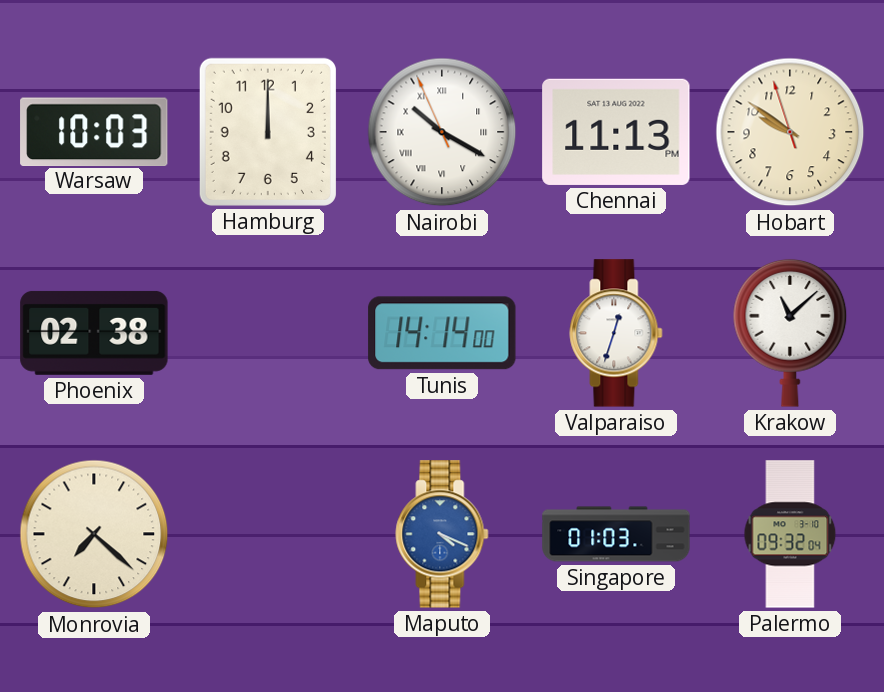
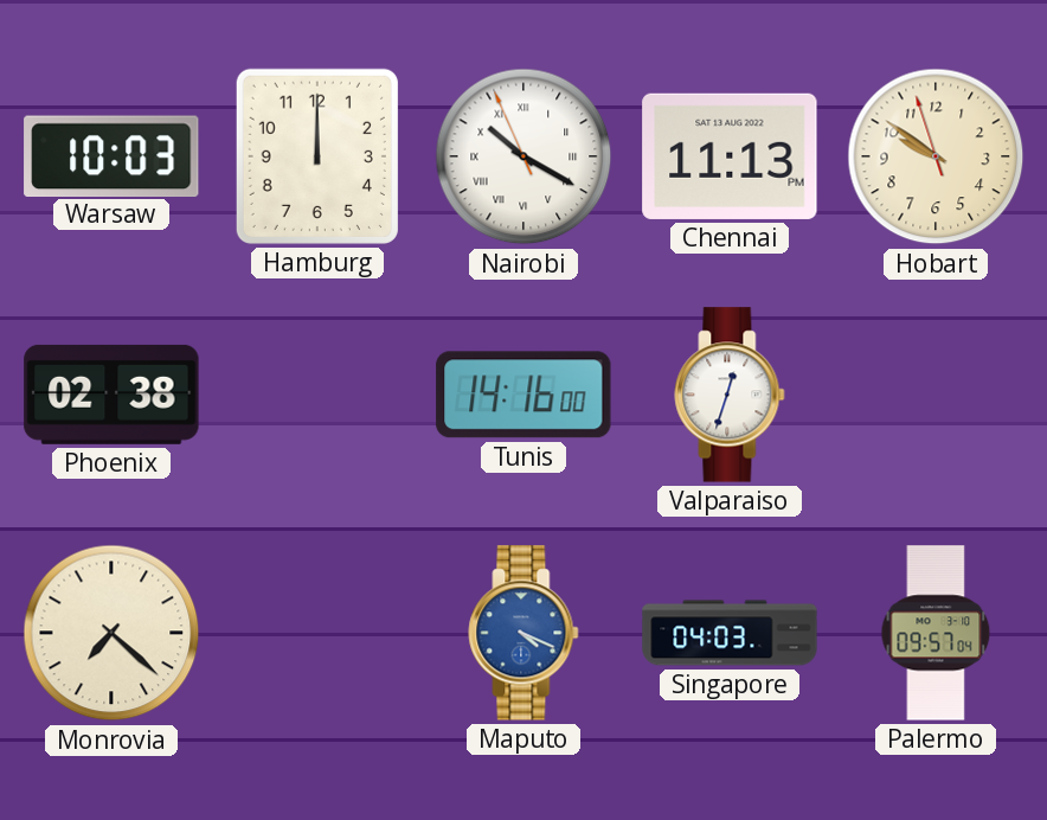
Tunis: 14:14 -> 14:16 (523, 395)
Krakow: 11:08 -> none (790, 333)
Singapore: 01:03 -> 04:03 (730, 633)
Palermo: 09:32 -> 09:57 (936, 633)
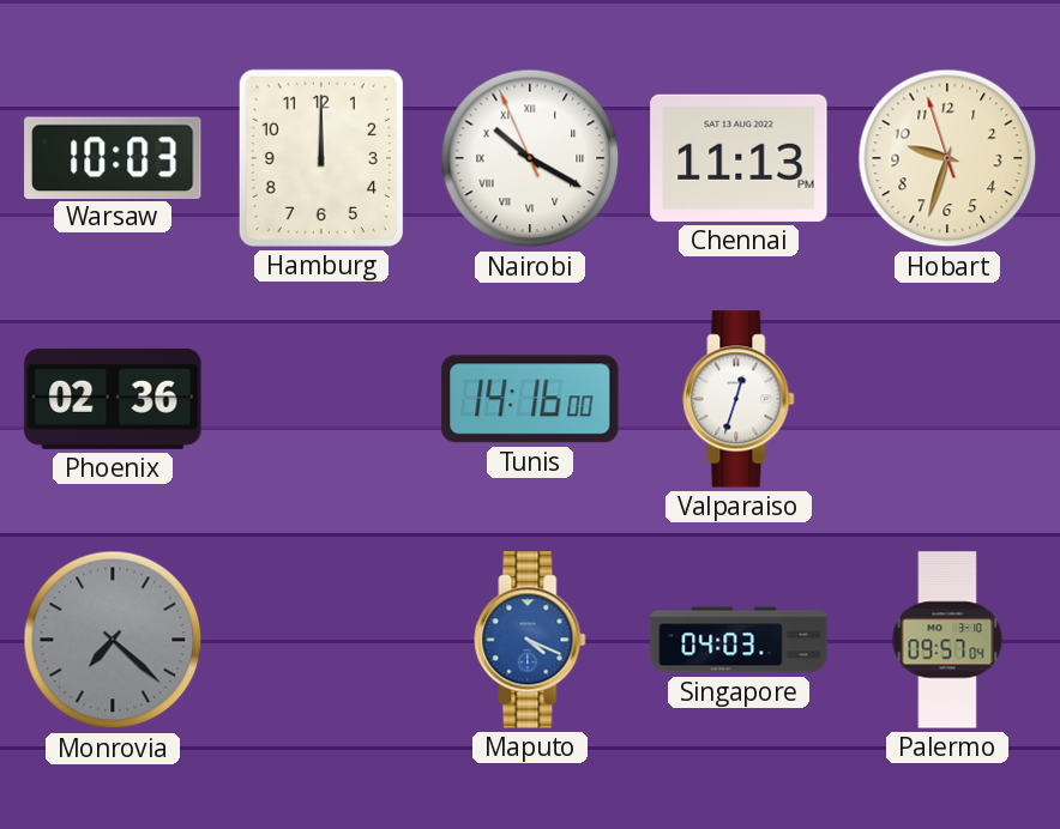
Hobart: 9:50 -> 9:32 (947, 158)
Phoenix: 02:38 -> 02:36 (113, 399)
Monrovia dial: cream -> grey (113, 640)
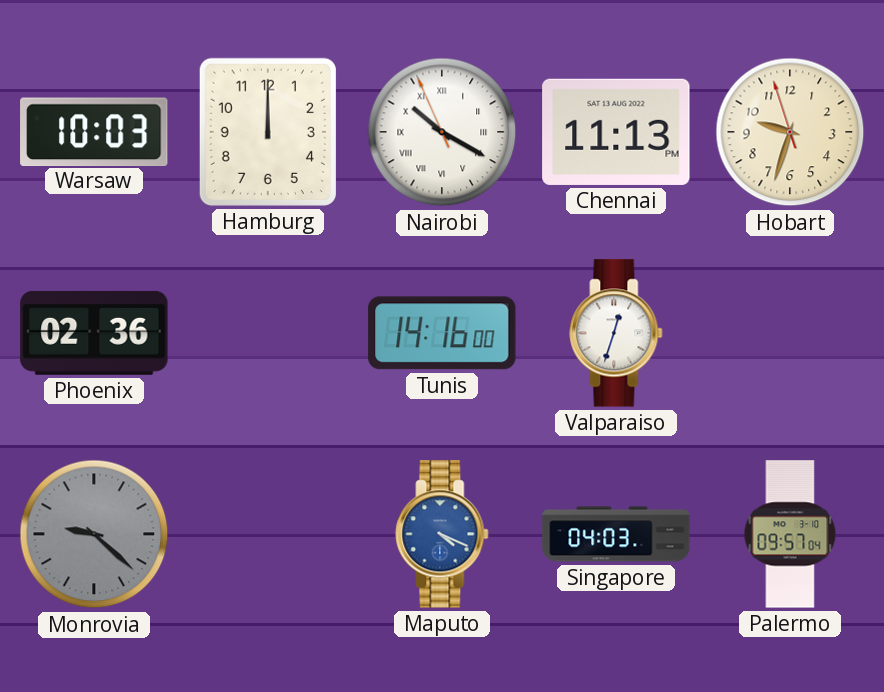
Monrovia: 7:22 -> 9:22 (94, 534)
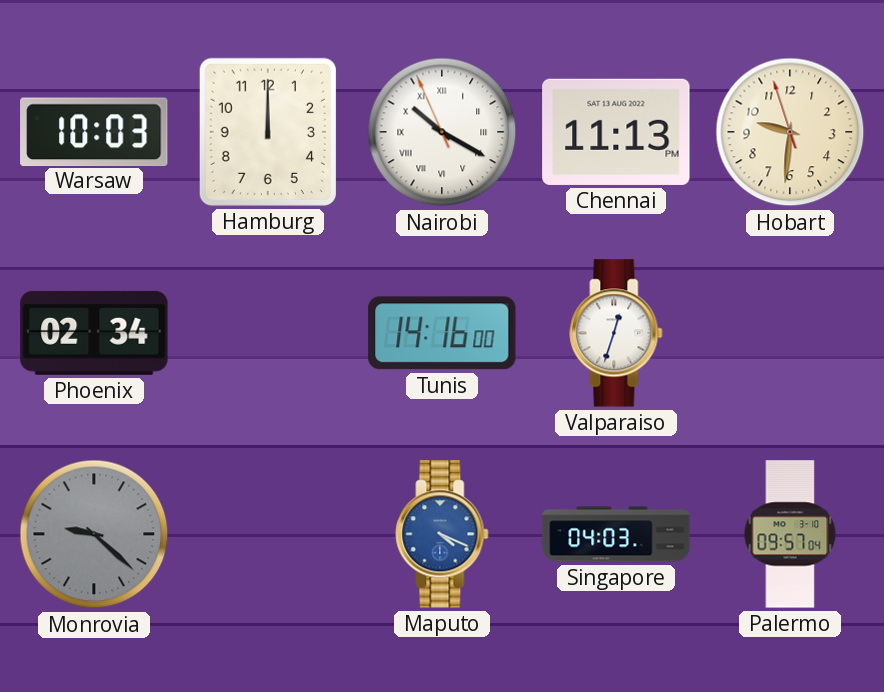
Hobart: 9:32 -> 9:30 (790, 132)
Phoenix: 02:36 -> 02:34 (94, 333)
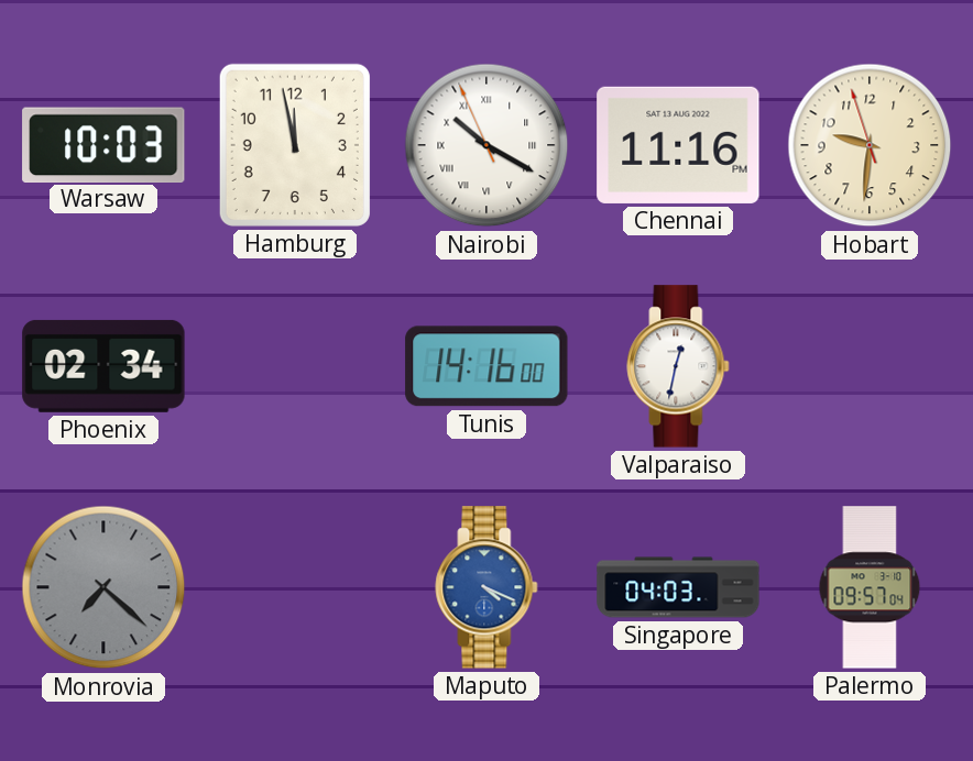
Hamburg: 12:00 -> 11:58 (295, 145)
Chennai: 11:13 -> 11:16 (678, 145)
Valparaiso: 12:33 -> 12:32 (678, 366)
Monrovia: 9:22 -> 7:22 (103, 587)
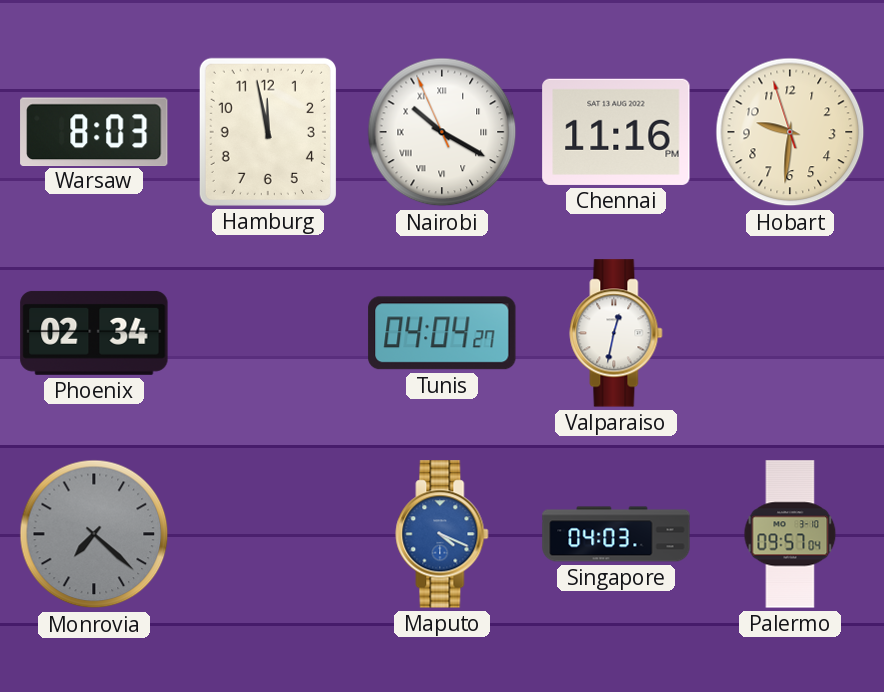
Warsaw: 10:03 -> 8:03 (94, 131)
Tunis: 14:16 -> 04:04 (442, 333)
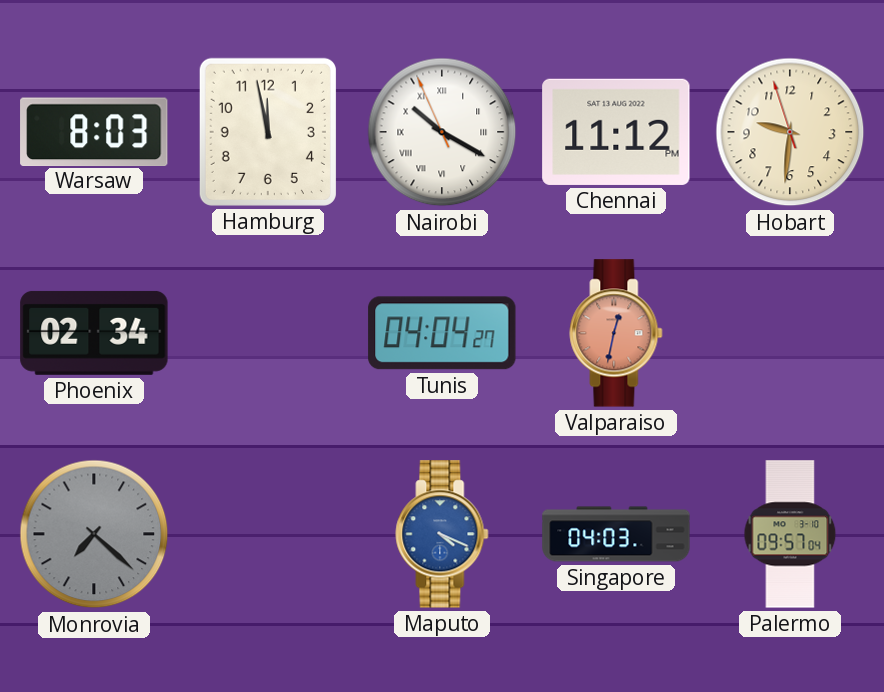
Chennai: 11:16 -> 11:12 (616, 132)
Valparaiso dial: white -> salmon (616, 333)
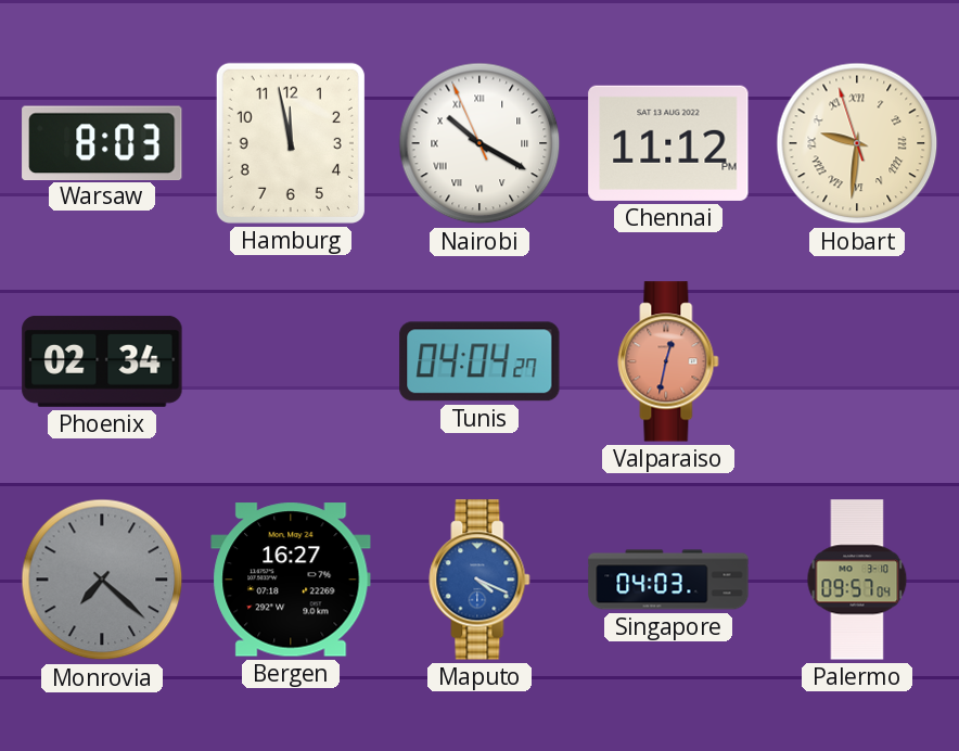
Hobart numerals: Arabic -> Roman (857, 143)
Bergen: none -> 16:27 (291, 580)
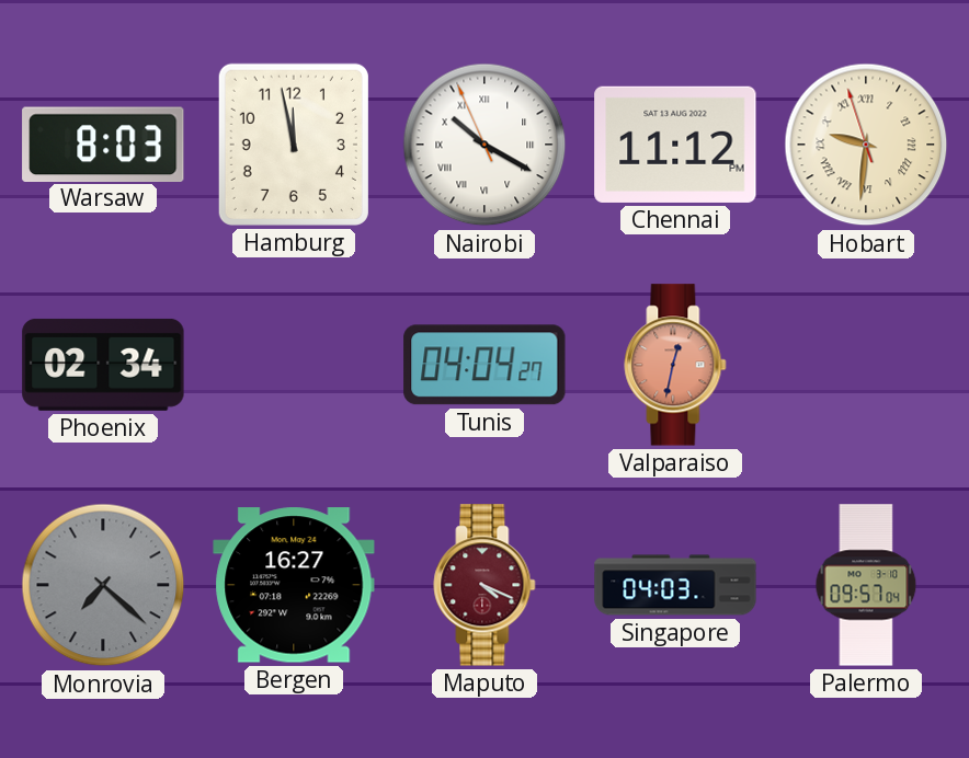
Maputo dial: blue -> burgundy (485, 585)
